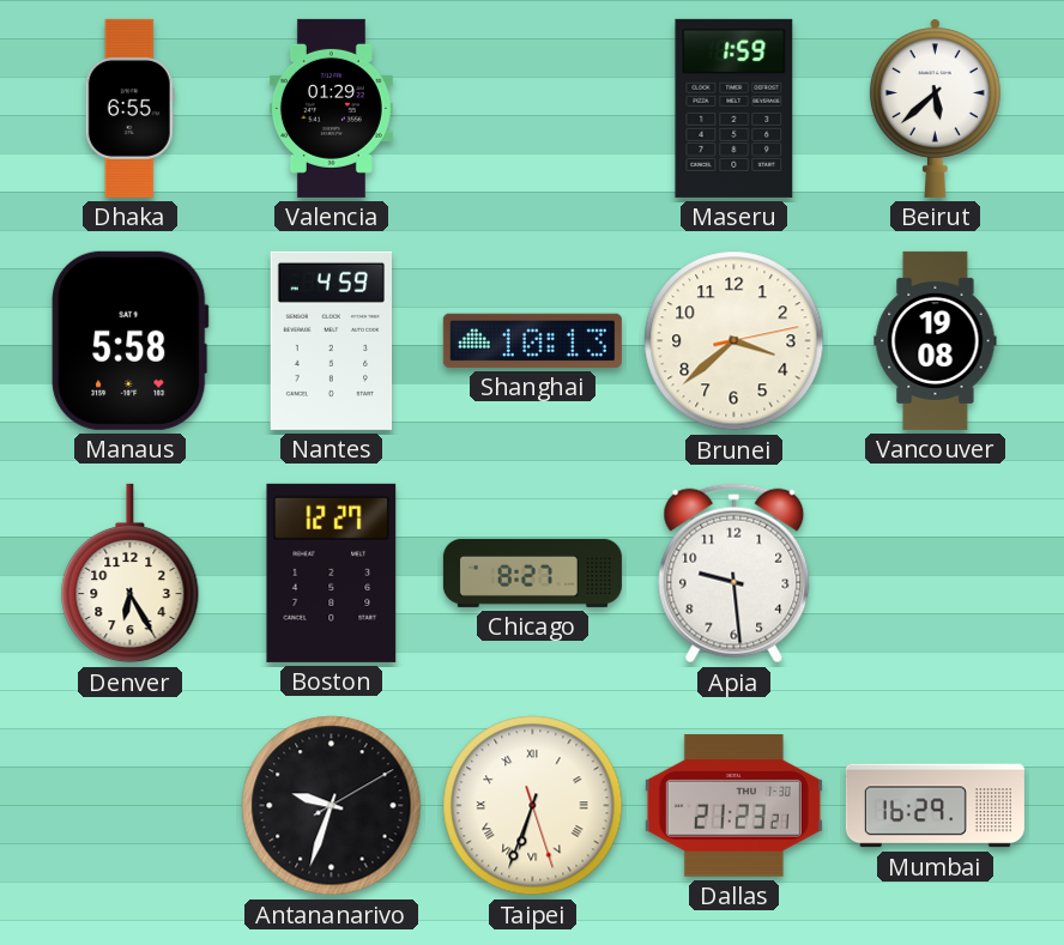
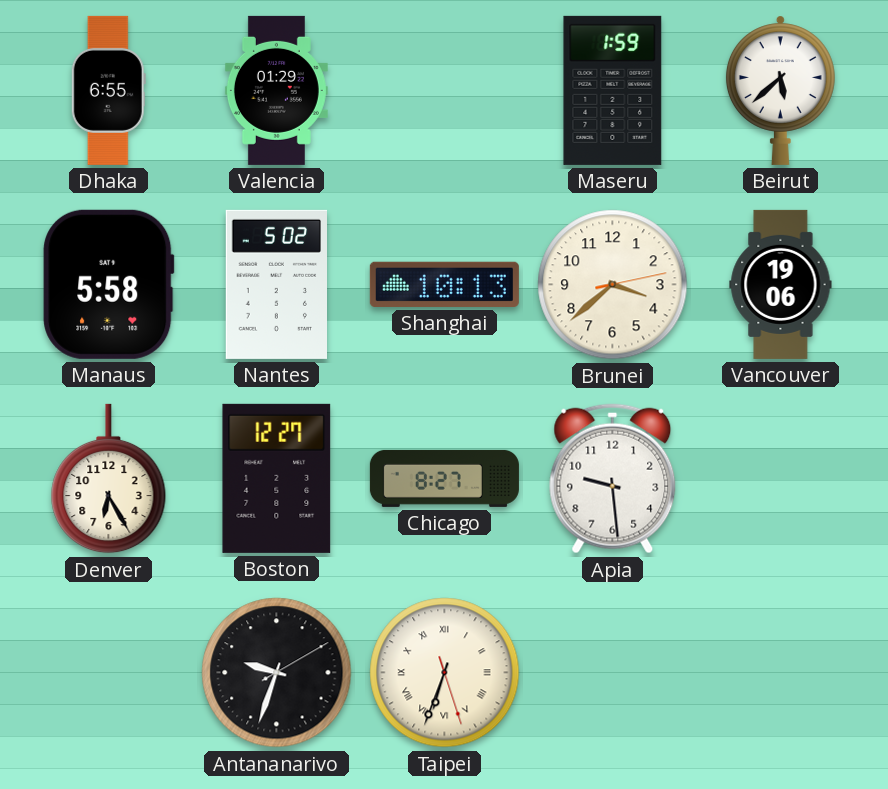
Nantes: 4:59 -> 5:02 (276, 284)
Vancouver: 19:08 -> 19:06 (781, 284)
Dallas: 21:23 -> none (733, 806)
Mumbai: 16:29 -> none (935, 806)
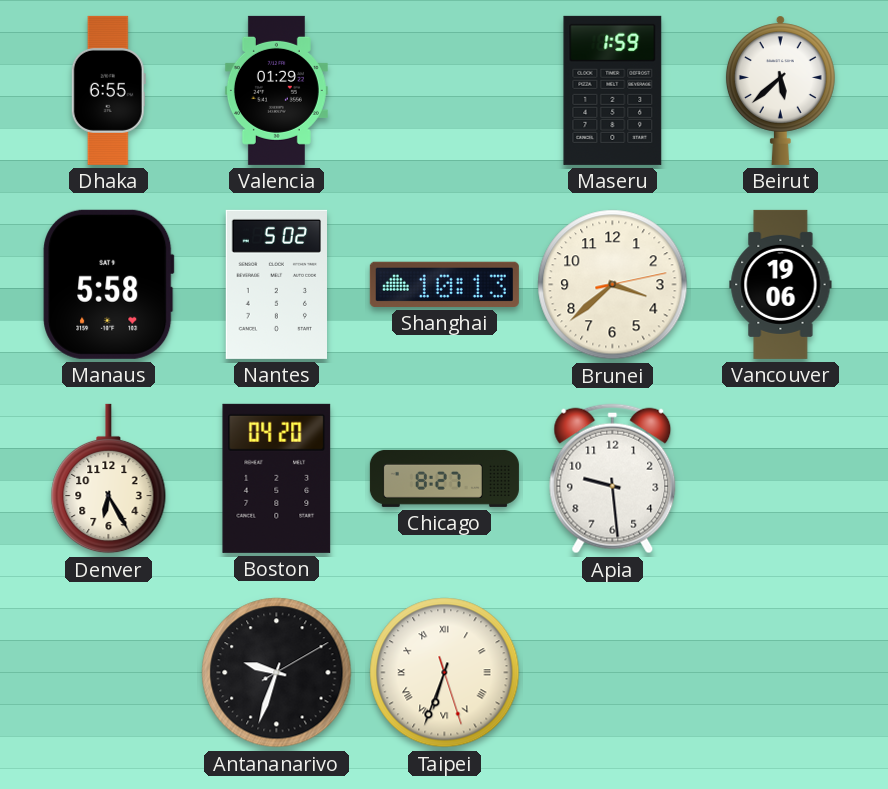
Boston: 12:27 -> 04:20 (277, 478)
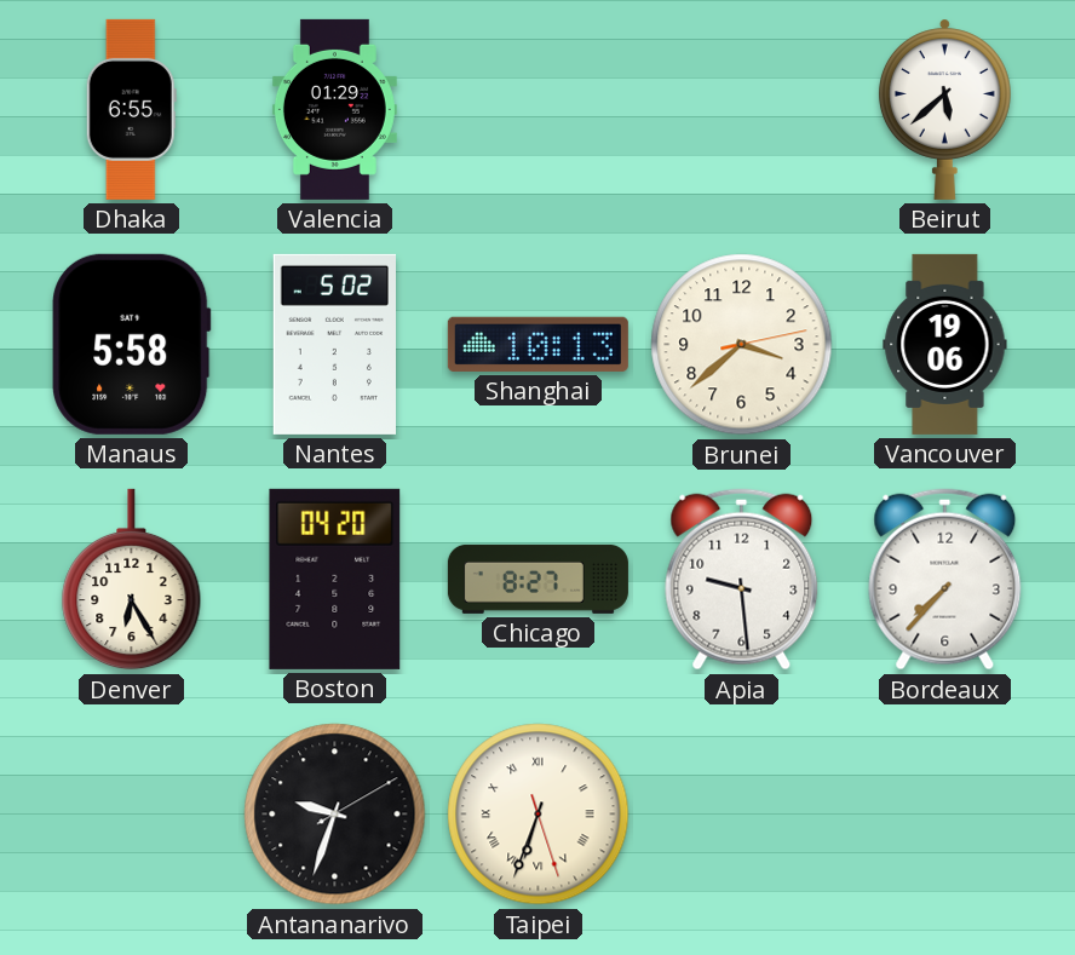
Maseru: 1:59 -> none (613, 90)
Bordeaux: none -> 7:37 (945, 580)
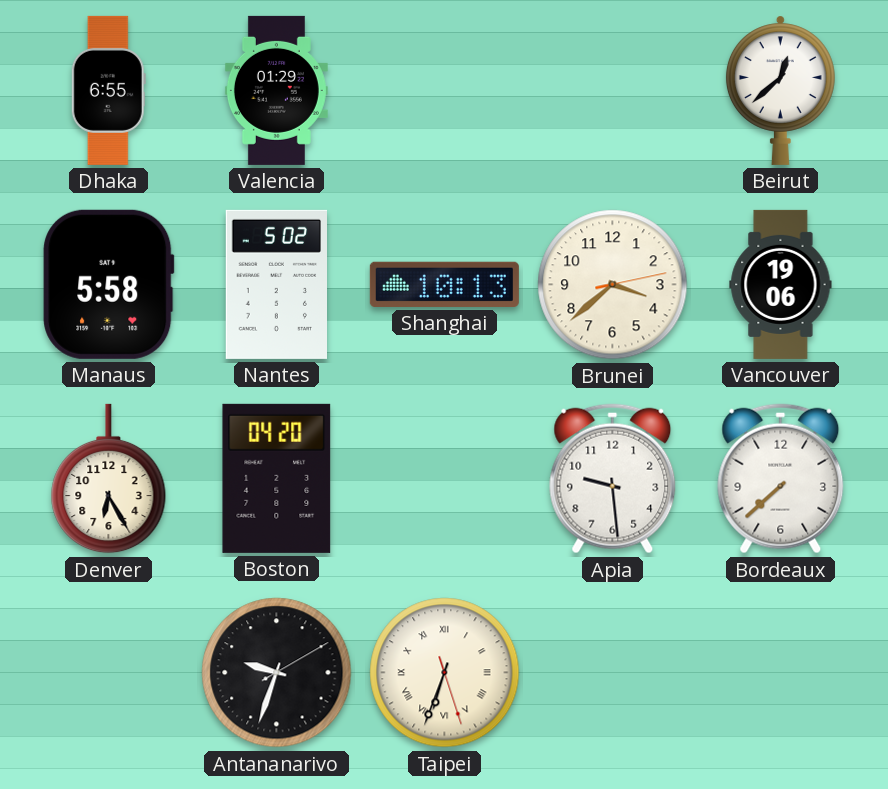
Beirut: 5:38 -> 12:38 (780, 90)
Chicago: 8:27 -> none (537, 579)
Bordeaux: 7:37 -> 7:38 (781, 479)
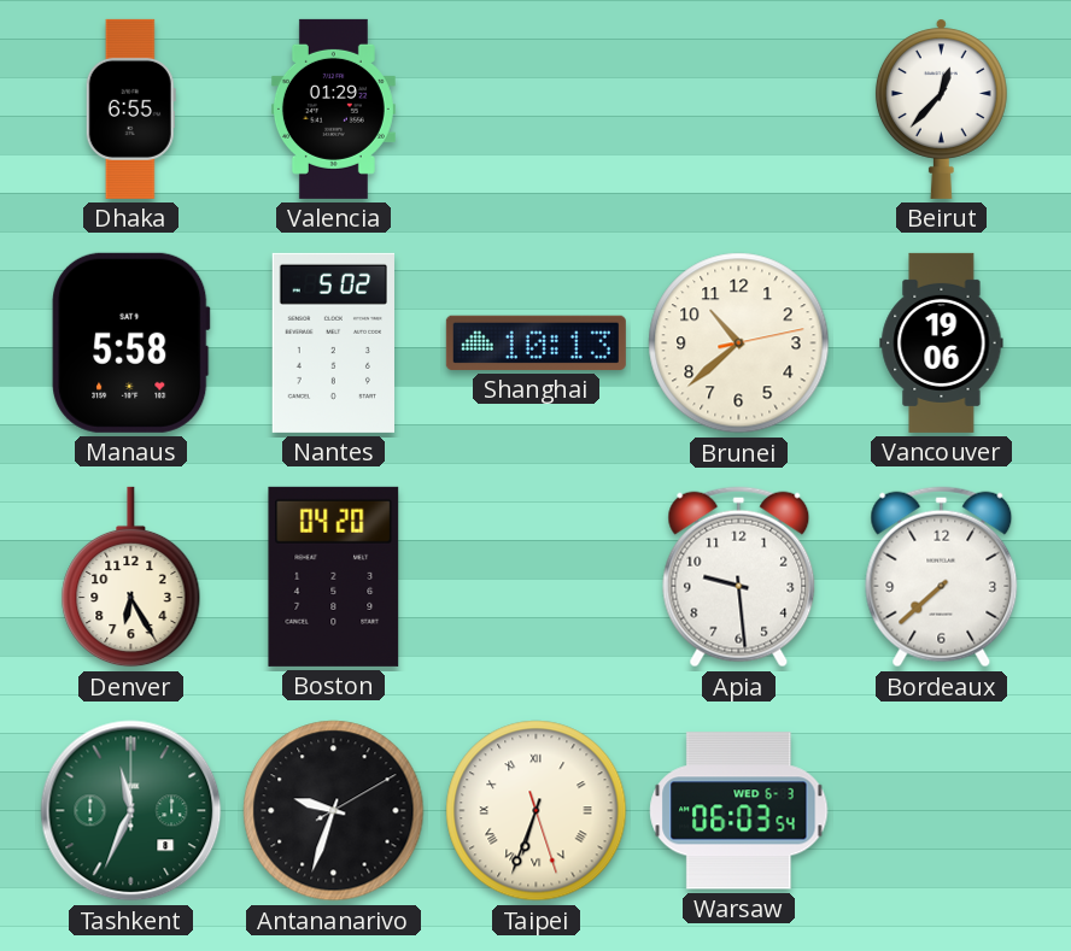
Beirut: 12:38 -> 12:37 (941, 108)
Brunei: 3:38 -> 10:38 (739, 344)
Tashkent: none -> 11:34 (131, 811)
Warsaw: none -> 06:03 (739, 811)
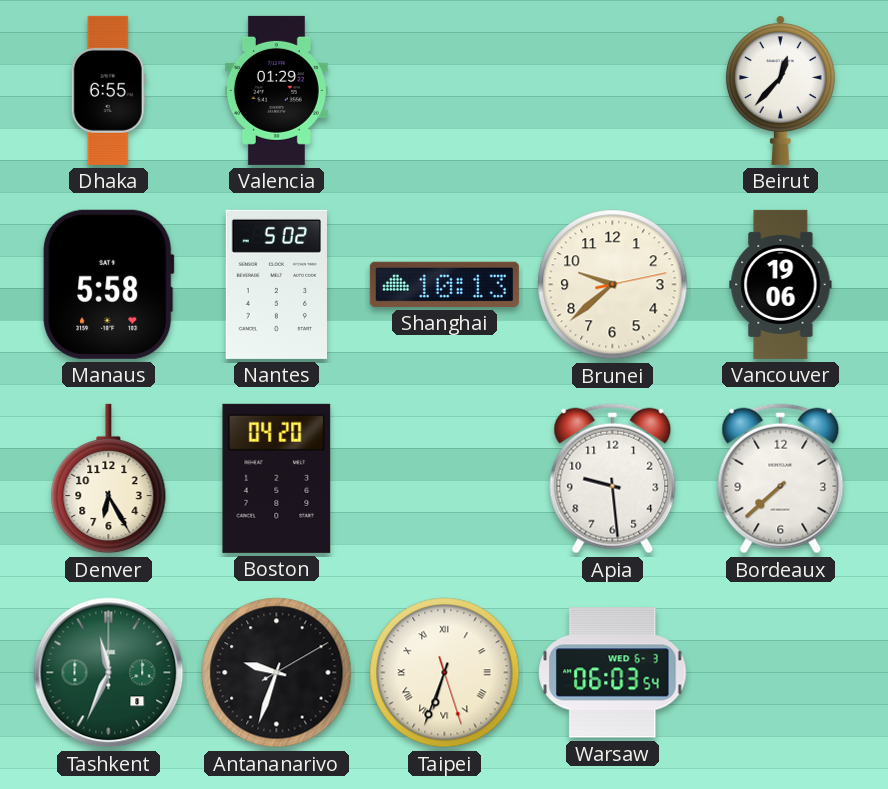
Brunei: 10:38 -> 9:38 (613, 285)
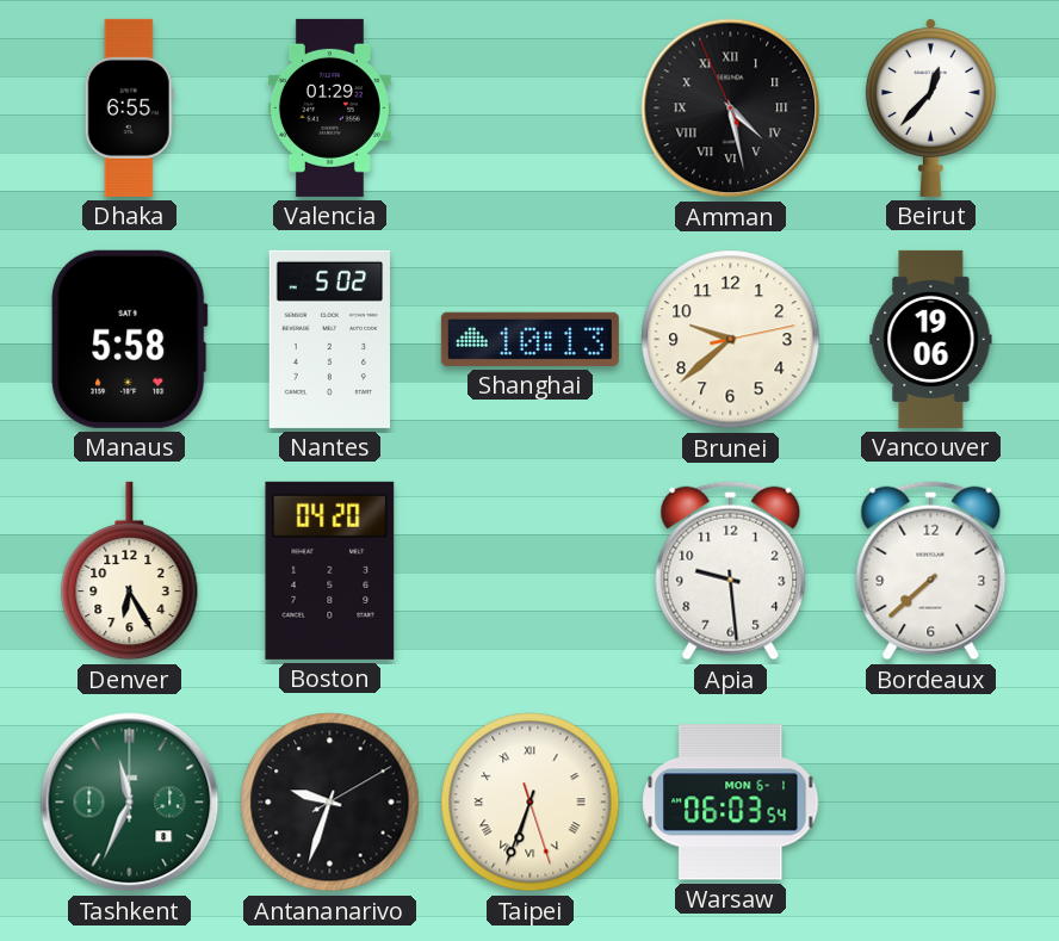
Amman: none -> 4:27 (731, 109)
Warsaw date: WED 6-3 -> MON 6-1 (731, 803)
